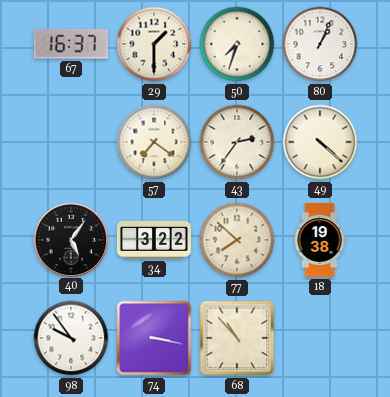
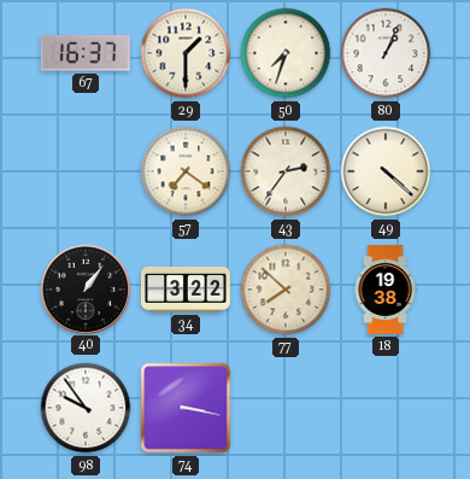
40: 5:06 -> 1:06 (84, 288)
68: 10:53 -> none (237, 338)
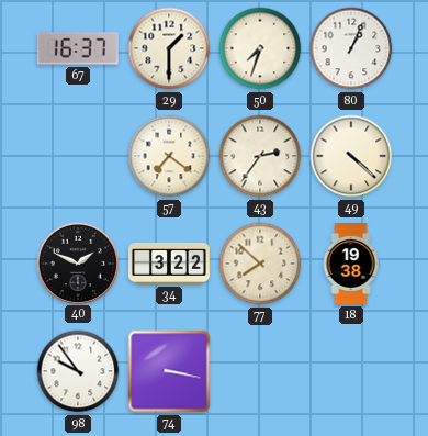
40: 1:06 -> 1:49 (77, 262)
